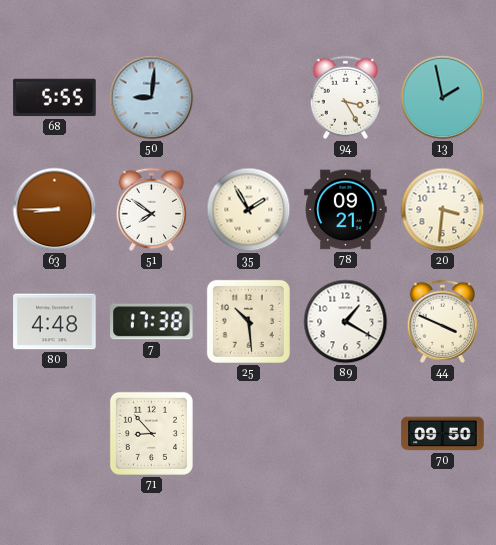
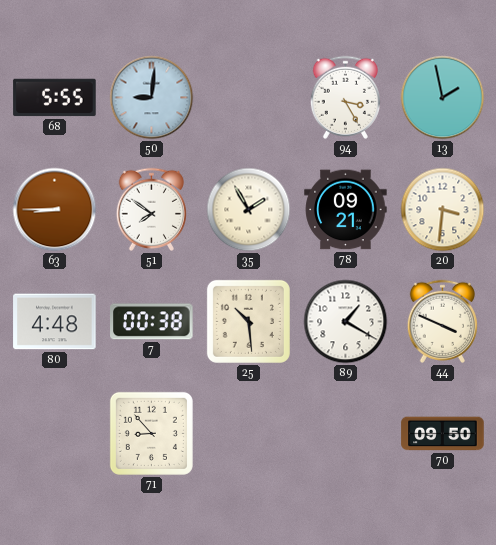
7: 17:38 -> 00:38 (152, 322)
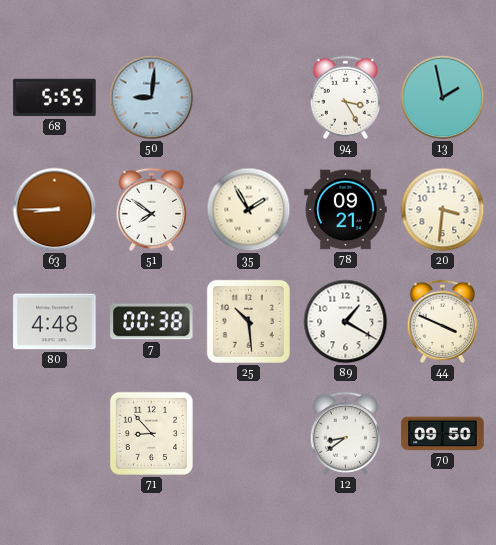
12: none -> 8:39 (345, 433)
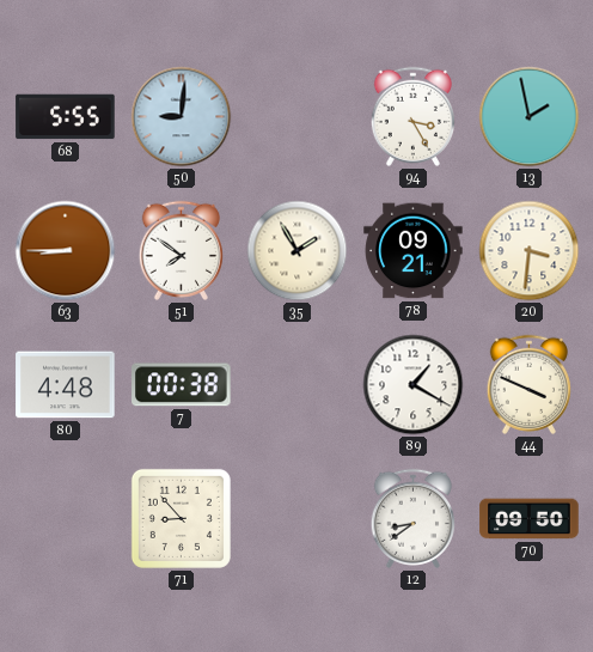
25: 10:29 -> none (248, 321)
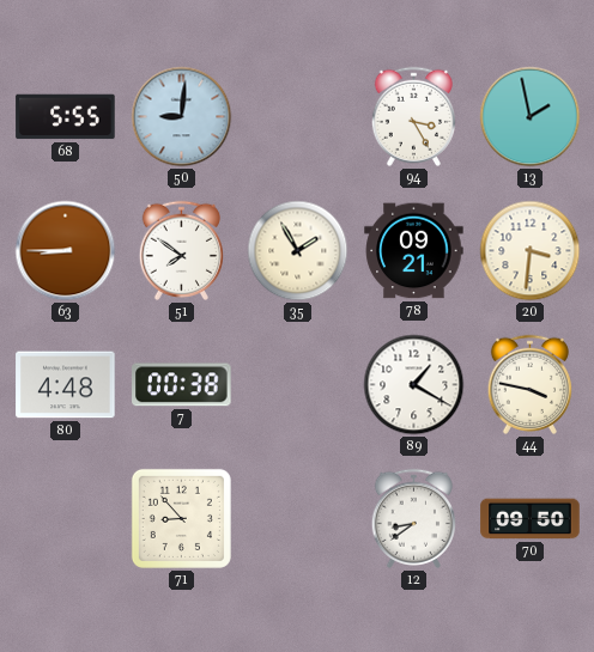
44: 3:49 -> 3:47 (529, 384)
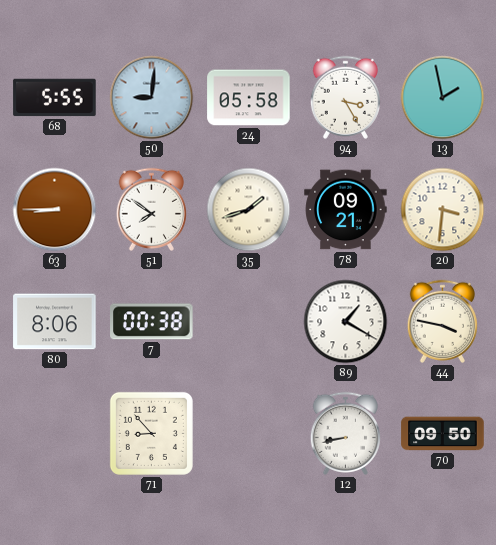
24: none -> 05:58 (249, 98)
35: 1:55 -> 1:42 (249, 210)
80: 4:48 -> 8:06 (55, 322)
12: 8:39 -> 8:43 (345, 433)
